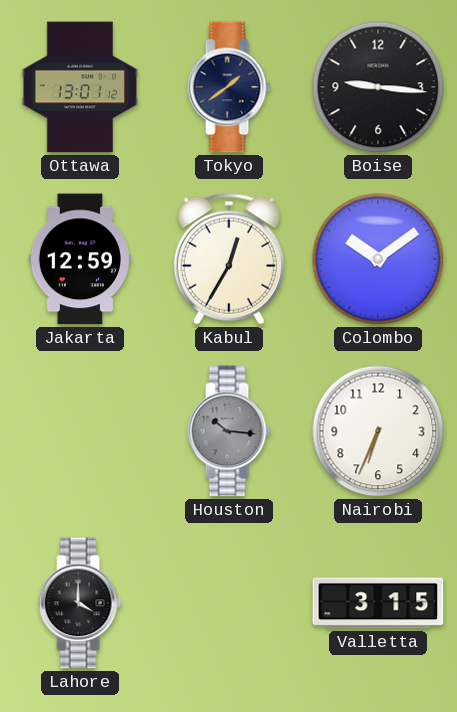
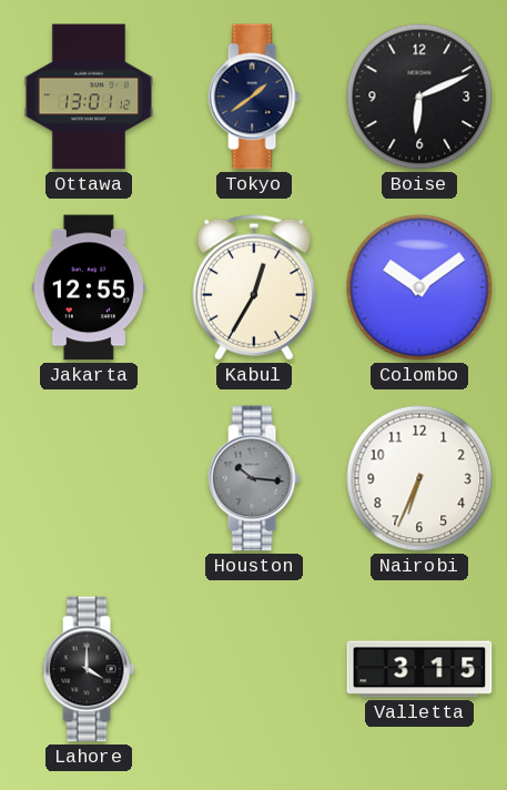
Boise: 9:16 -> 6:11 (419, 97)
Jakarta: 12:59 -> 12:55 (89, 287)
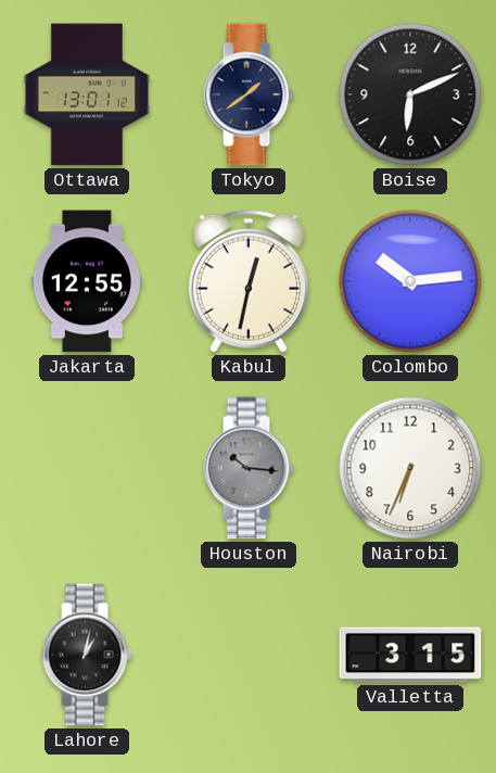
Kabul: 12:35 -> 12:32 (249, 281)
Colombo: 10:09 -> 10:14 (410, 281)
Lahore: 4:00 -> 1:02 (87, 655)
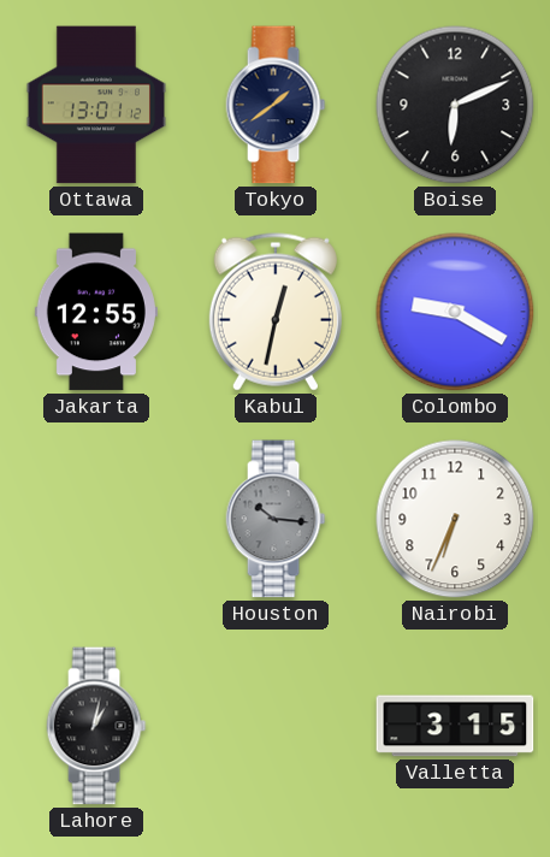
Colombo: 10:14 -> 9:20 (455, 312)
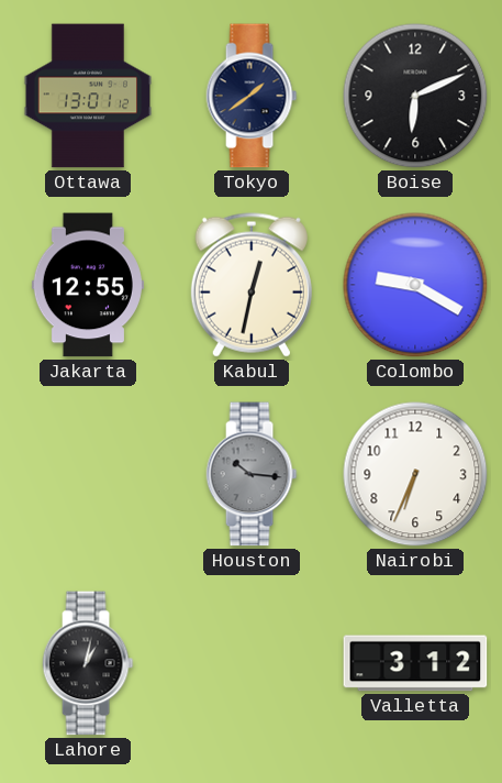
Valletta: 3:15 -> 3:12 (415, 663)
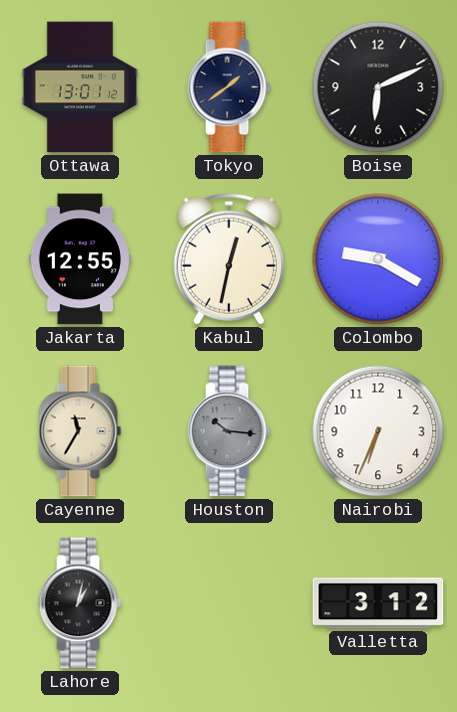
Cayenne: none -> 11:35 (80, 431)
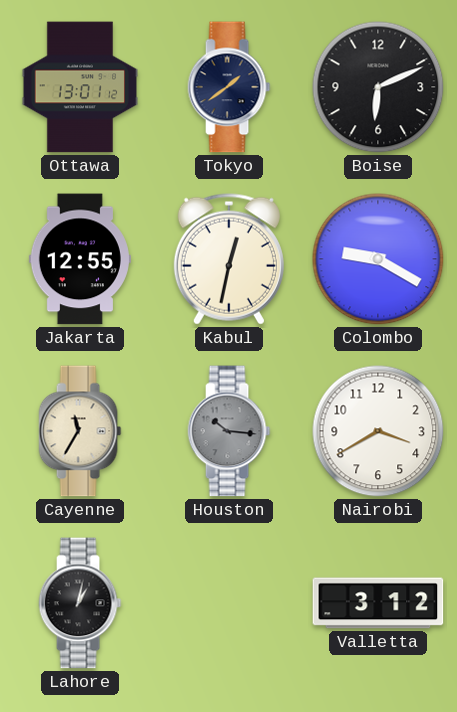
Nairobi: 6:34 -> 3:40 (378, 431)
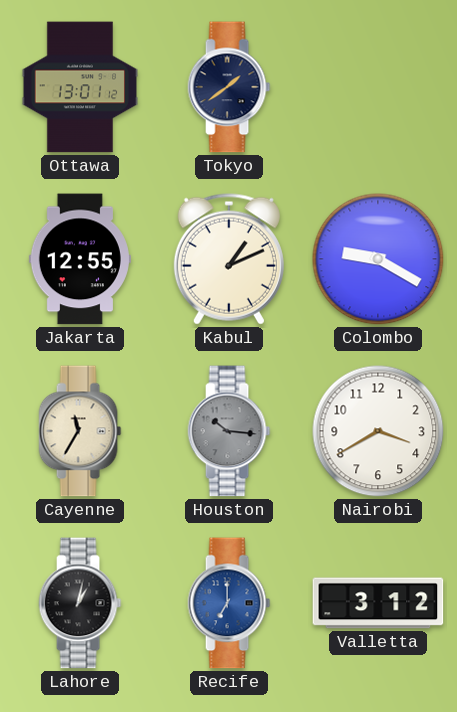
Boise: 6:11 -> none (378, 87)
Kabul: 12:32 -> 1:11 (229, 259)
Recife: none -> 7:00 (229, 603)
